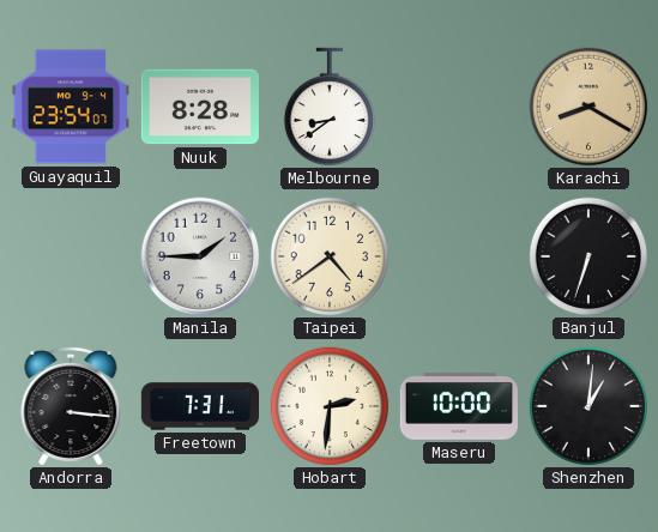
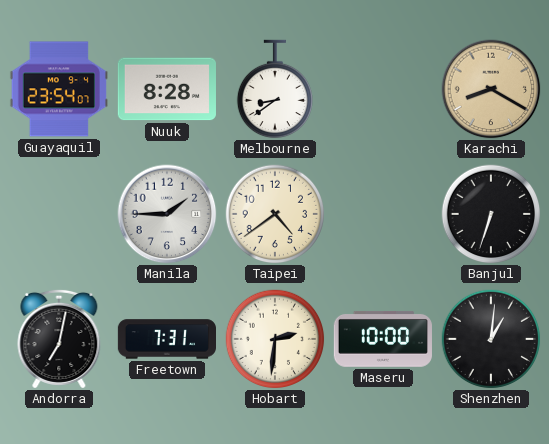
Andorra: 3:16 -> 7:02 (59, 339)
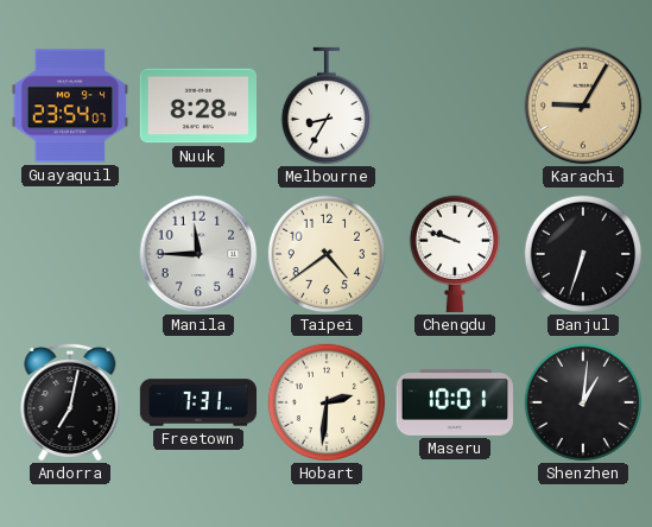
Melbourne: 8:39 -> 8:35 (325, 106)
Karachi: 8:20 -> 9:05 (583, 106)
Manila: 1:45 -> 11:45 (198, 254)
Chengdu: none -> 9:48 (454, 254)
Maseru: 10:00 -> 10:01 (455, 404)
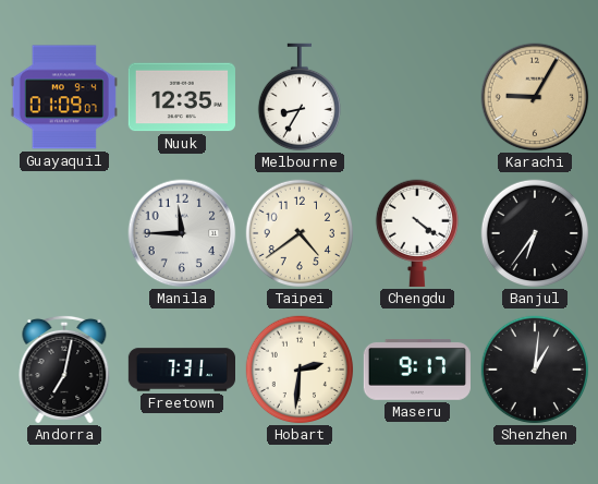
Guayaquil: 23:54 -> 01:09 (64, 97)
Nuuk: 8:28 -> 12:35 (182, 97)
Chengdu: 9:48 -> 4:21 (416, 233)
Banjul: 6:33 -> 6:36 (535, 233)
Maseru: 10:01 -> 9:17 (417, 371)
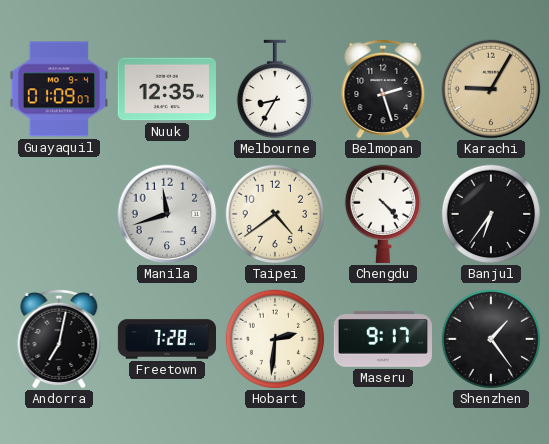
Belmopan: none -> 2:27 (383, 89)
Manila: 11:45 -> 11:42 (167, 214)
Chengdu: 4:21 -> 4:23 (382, 214)
Freetown: 7:31 -> 7:28 (166, 339)
Shenzhen: 1:01 -> 1:24 (491, 339)
